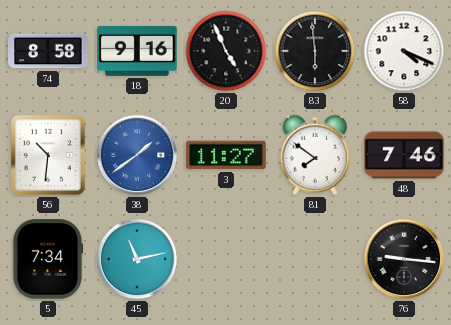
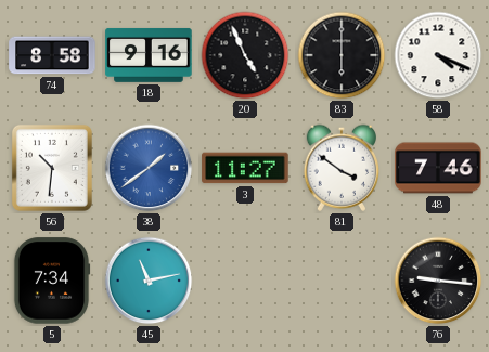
83: 5:59 -> 6:00 (342, 55)
81: 7:51 -> 3:51 (340, 168)
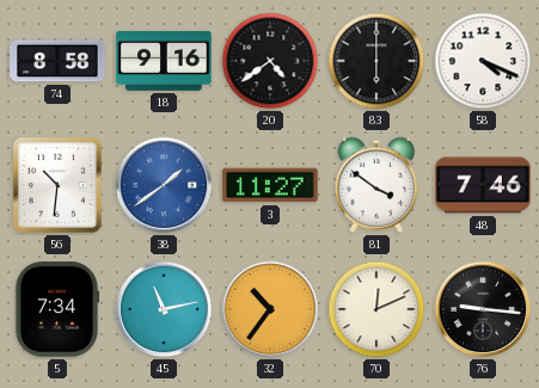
20: 4:56 -> 4:39 (270, 61)
32: none -> 10:36 (270, 309)
70: none -> 12:11 (376, 309)
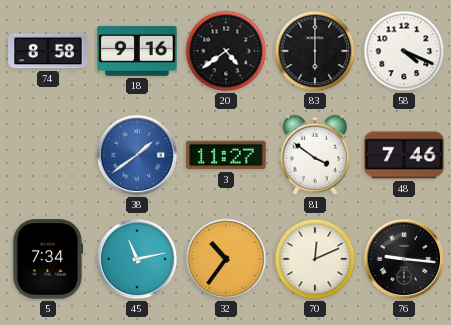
56: 10:31 -> none (57, 185)
